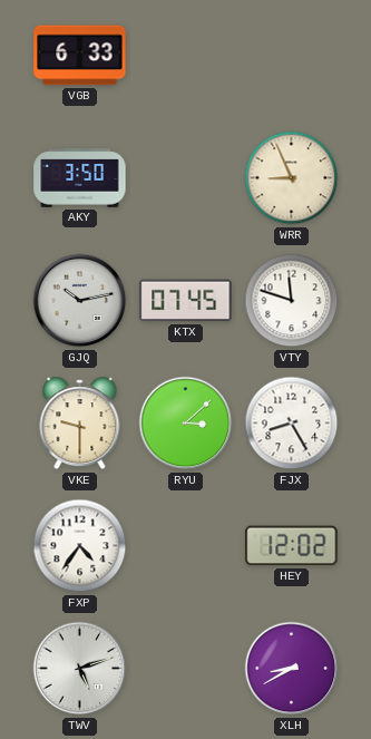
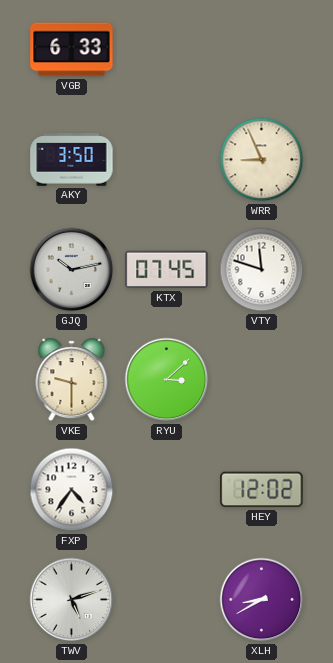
FJX: 8:25 -> none (292, 424)
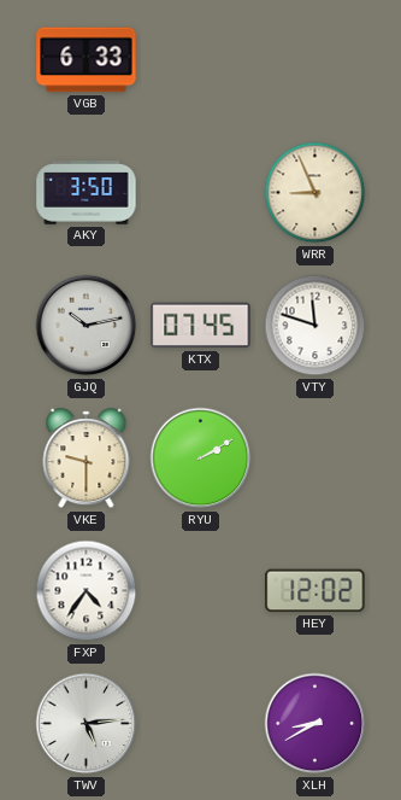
RYU: 3:08 -> 2:10 (201, 459)
TWV: 5:12 -> 5:14 (87, 724)
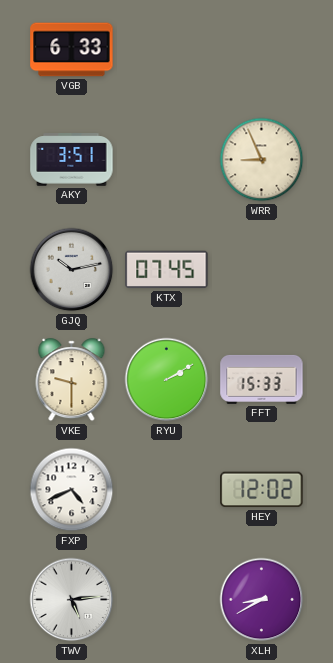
AKY: 3:50 -> 3:51 (72, 160)
VTY: 11:48 -> none (316, 326)
FFT: none -> 15:33 (262, 379)
FXP: 4:36 -> 4:41 (72, 490)
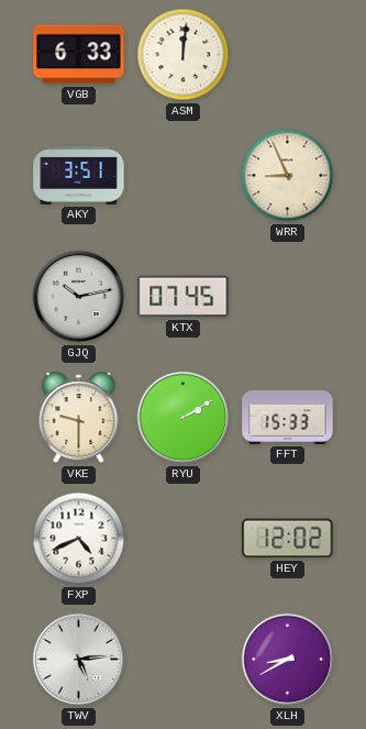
ASM: none -> 12:01 (184, 55)
